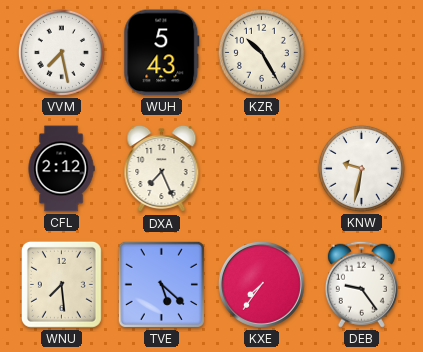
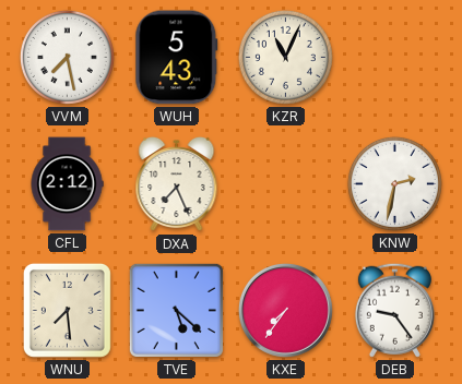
KZR: 10:25 -> 11:04 (285, 57)
KNW: 9:32 -> 2:32 (394, 183)
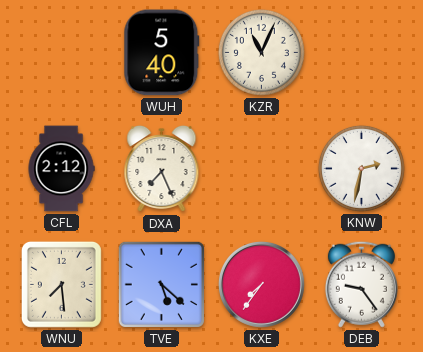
VVM: 7:28 -> none (67, 57)
WUH: 5:43 -> 5:40 (162, 53)
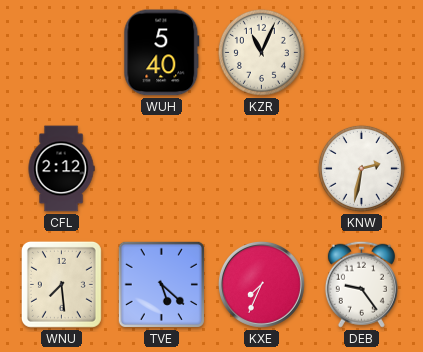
DXA: 7:26 -> none (162, 169)
KXE: 7:36 -> 7:34 (261, 284)
